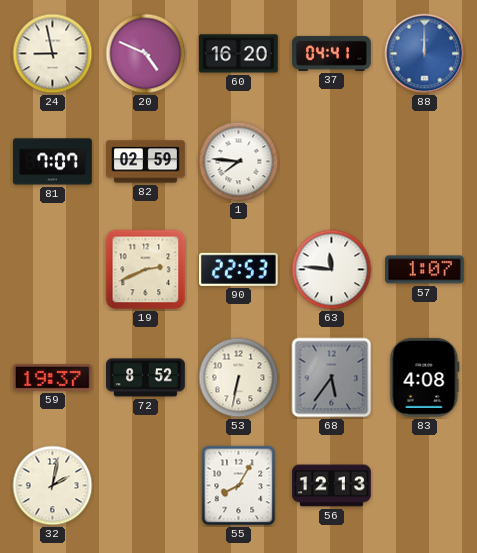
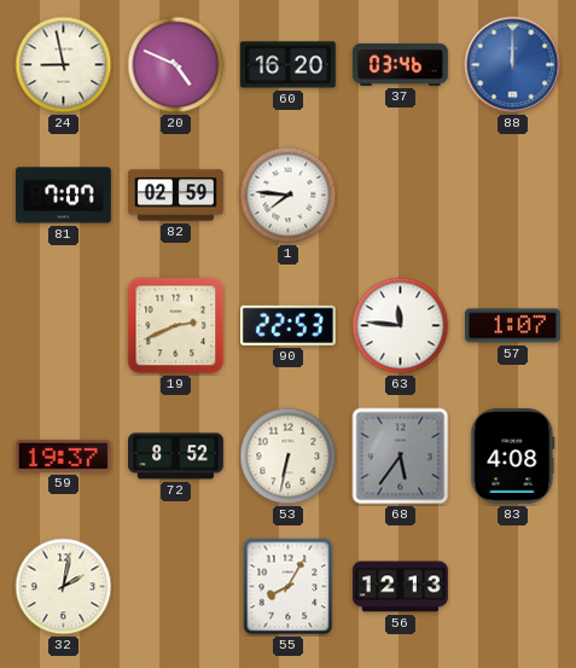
37: 04:41 -> 03:46 (401, 64)
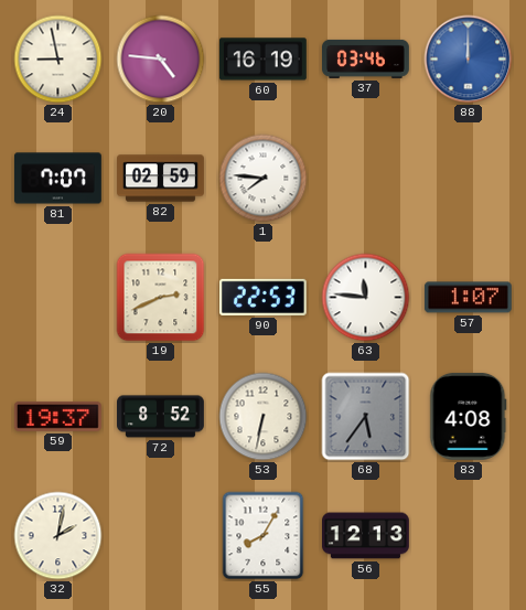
20: 4:49 -> 4:46 (161, 60)
60: 16:20 -> 16:19 (262, 60)
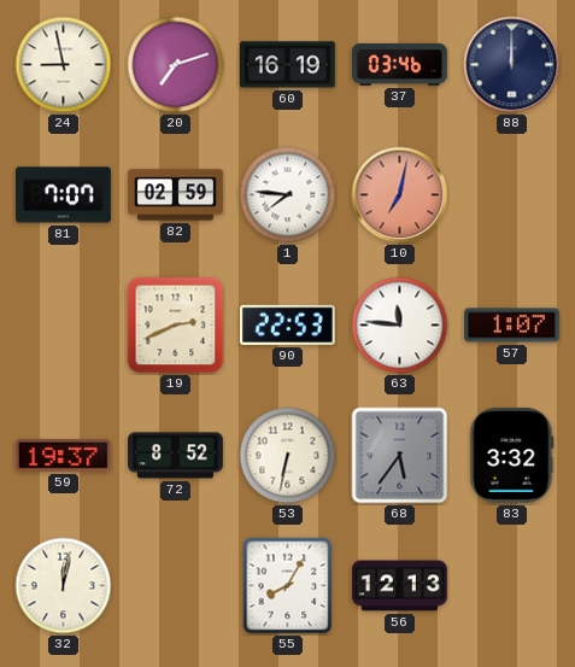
20: 4:46 -> 7:12 (176, 65)
88 dial: blue -> navy (512, 65)
10: none -> 7:02 (400, 195)
83: 4:08 -> 3:32 (512, 455)
32: 2:02 -> 12:02 (64, 586)
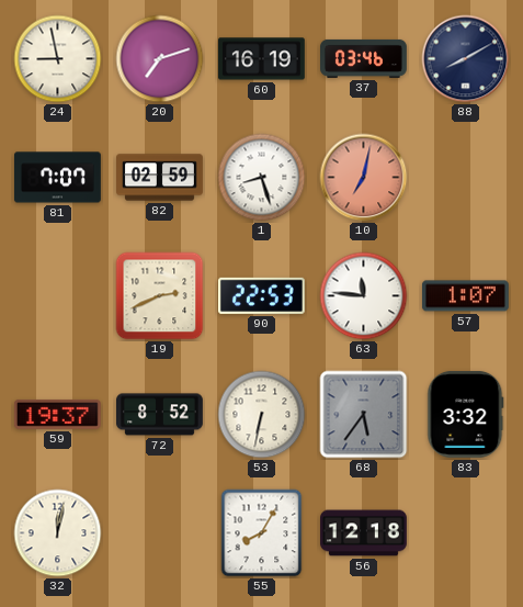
88: 12:00 -> 8:10 (466, 59)
1: 7:46 -> 8:27 (262, 178)
56: 12:13 -> 12:18 (364, 533)
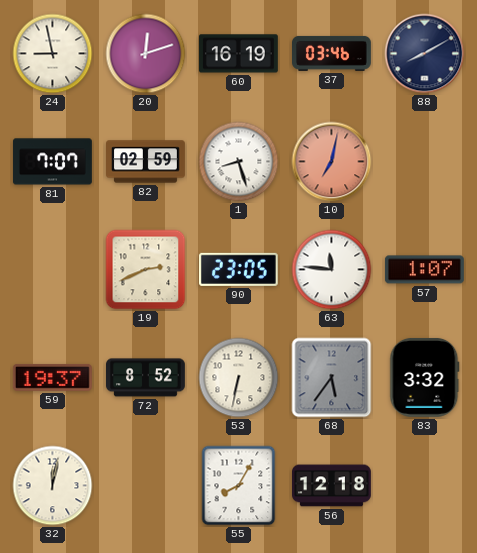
20: 7:12 -> 12:12 (146, 54)
90: 22:53 -> 23:05 (238, 269)
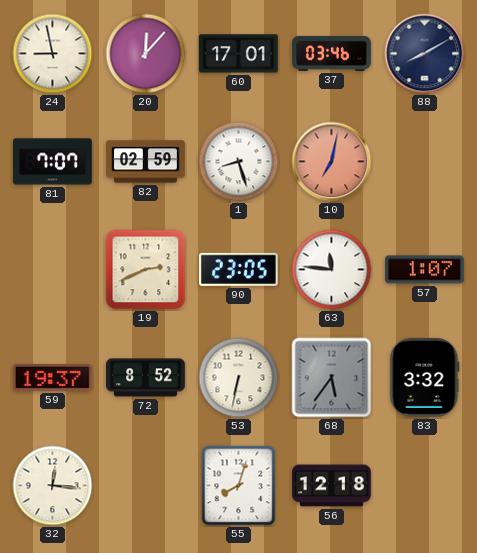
20: 12:12 -> 12:07 (146, 54)
60: 16:19 -> 17:01 (238, 54)
32: 12:02 -> 12:16 (53, 486)
55: 8:05 -> 8:03 (239, 486)
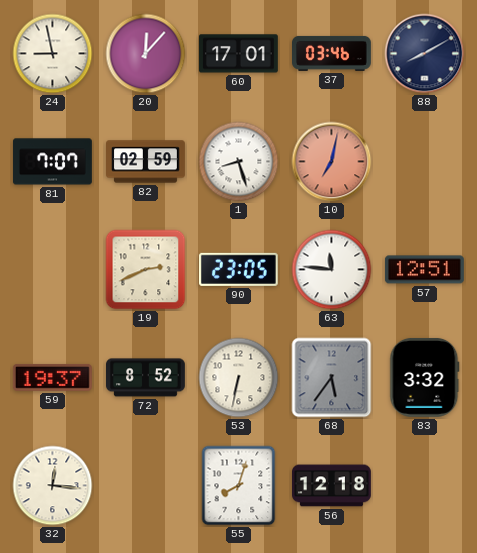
57: 1:07 -> 12:51 (424, 270)
